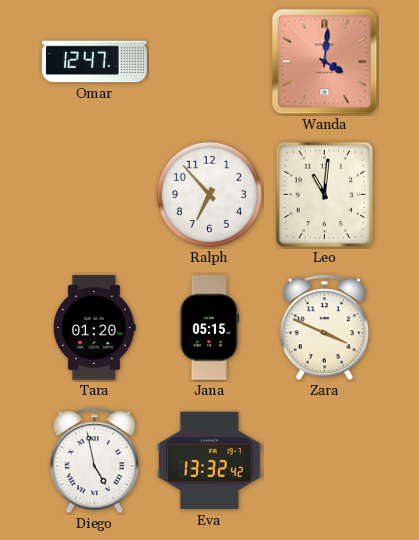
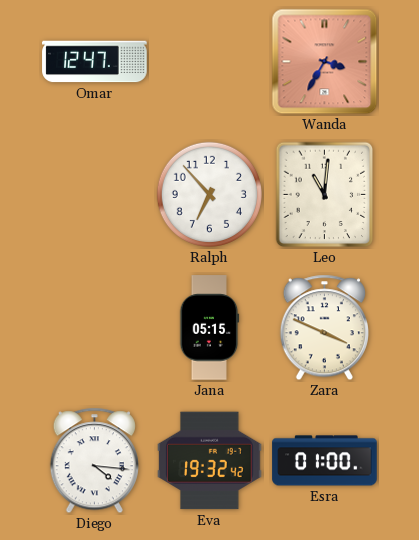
Wanda: 4:01 -> 3:35 (325, 62)
Tara: 01:20 -> none (95, 328)
Diego: 4:58 -> 4:16 (94, 461)
Eva: 13:32 -> 19:32 (210, 461)
Esra: none -> 01:00 (325, 461)
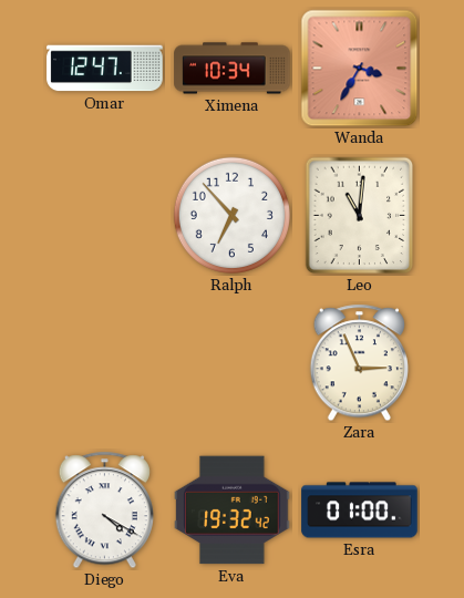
Ximena: none -> 10:34 (233, 69)
Jana: 05:15 -> none (209, 328)
Zara: 3:49 -> 2:56 (359, 363)
Diego: 4:16 -> 4:20 (104, 511)
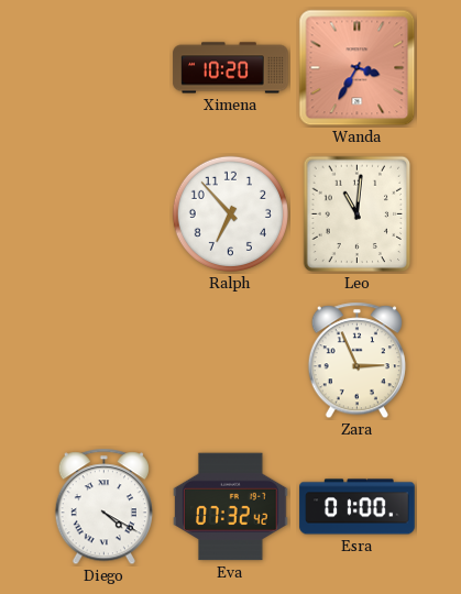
Omar: 12:47 -> none (105, 69)
Ximena: 10:34 -> 10:20 (231, 68)
Eva: 19:32 -> 07:32 (231, 507)
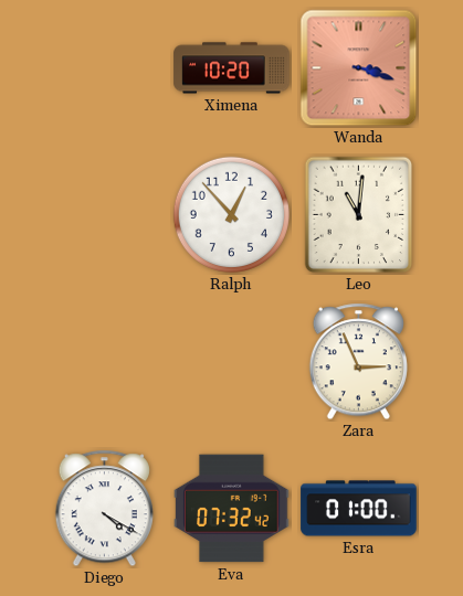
Wanda: 3:35 -> 3:18 (359, 68)
Ralph: 6:53 -> 12:53 (231, 214)
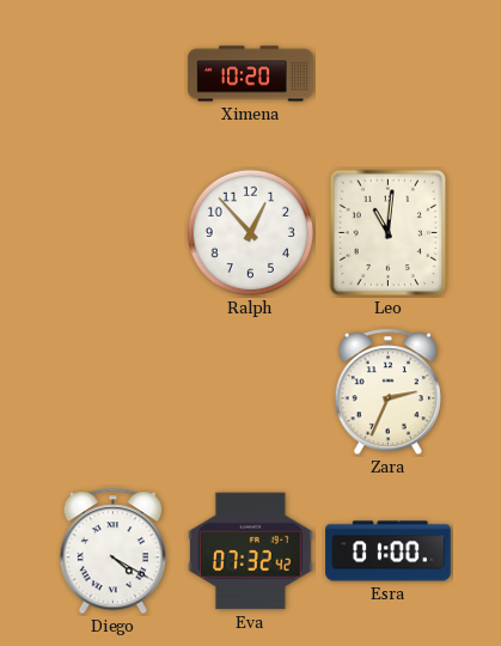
Wanda: 3:18 -> none (359, 68)
Zara: 2:56 -> 2:34 (387, 392)
